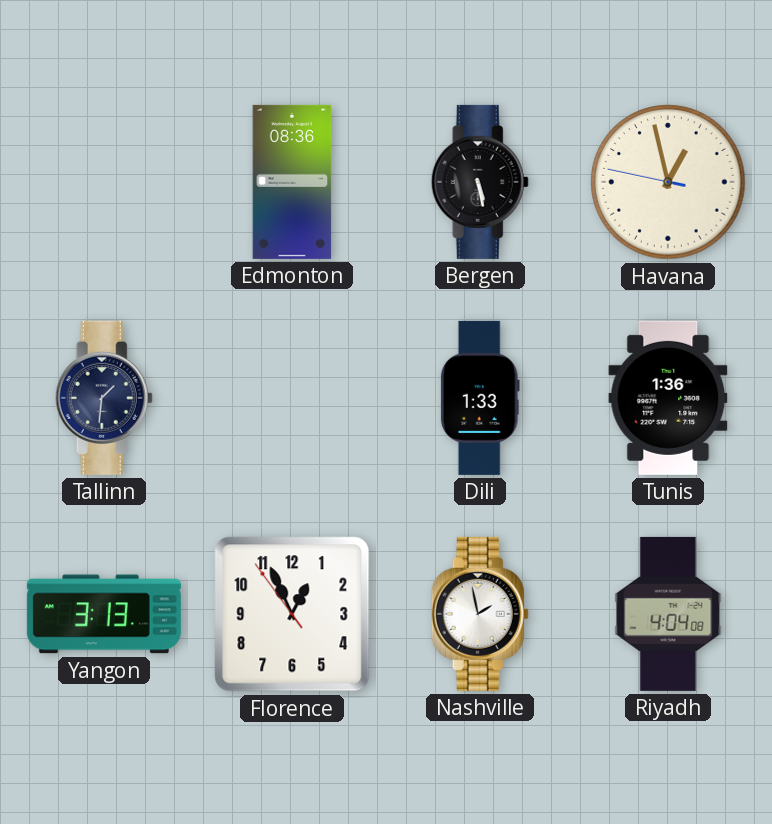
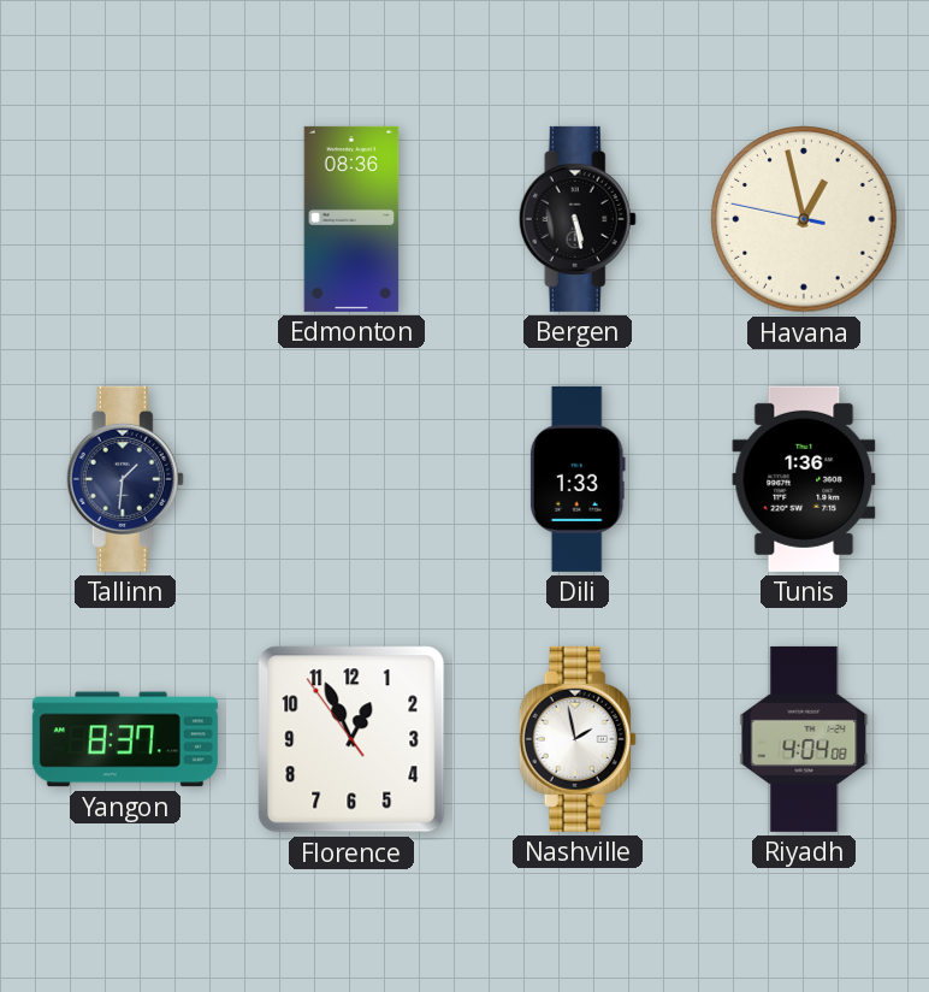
Yangon: 3:13 -> 8:37 (125, 739)
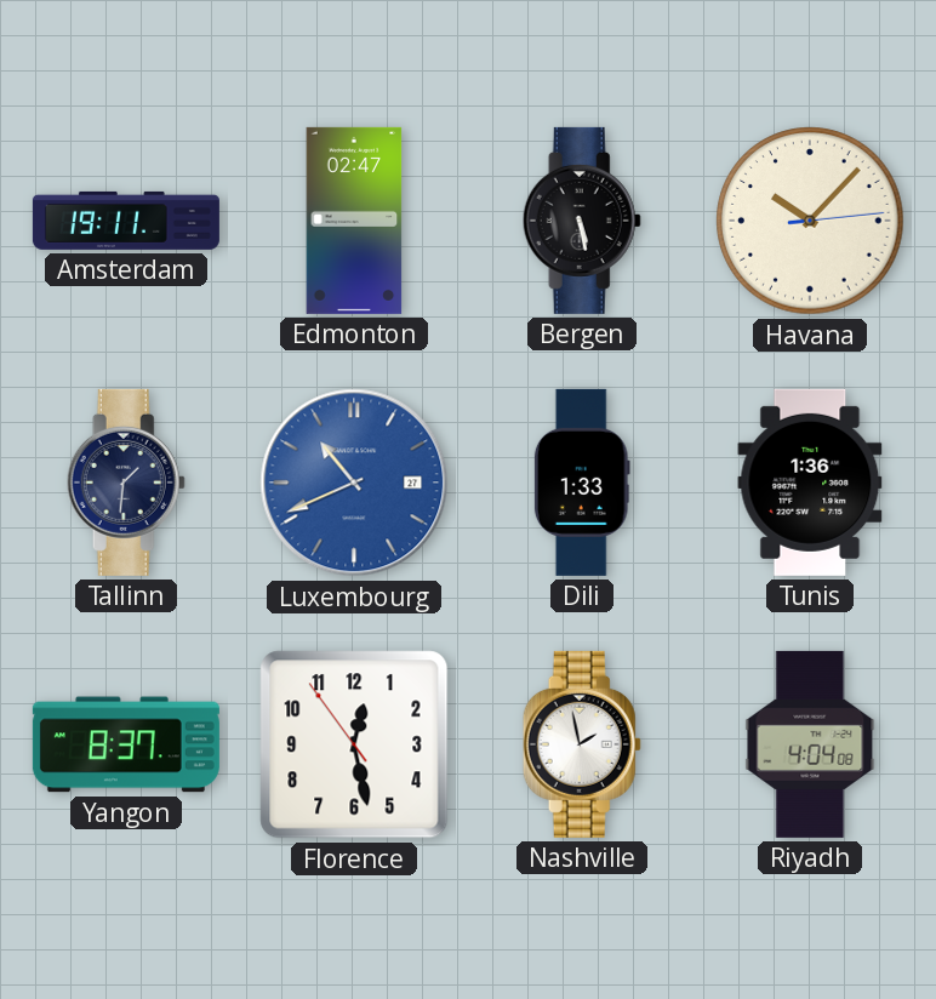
Amsterdam: none -> 19:11 (126, 221)
Edmonton: 08:36 -> 02:47 (354, 221)
Havana: 12:57 -> 10:07 (810, 221)
Luxembourg: none -> 10:41 (354, 483)
Florence: 12:55 -> 12:27 (354, 744)
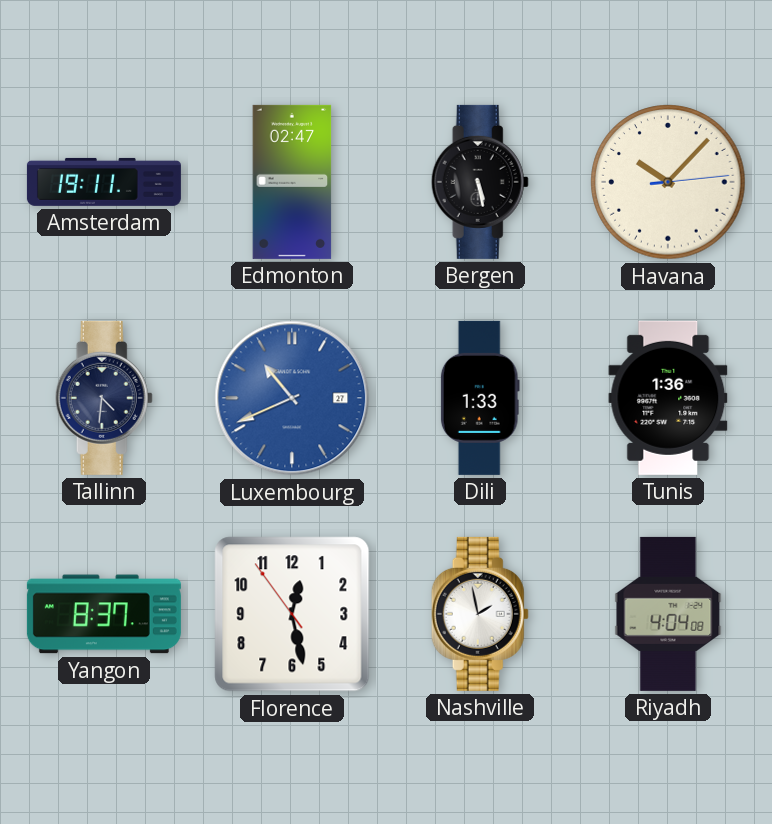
Tallinn: 1:31 -> 4:31 (104, 398)
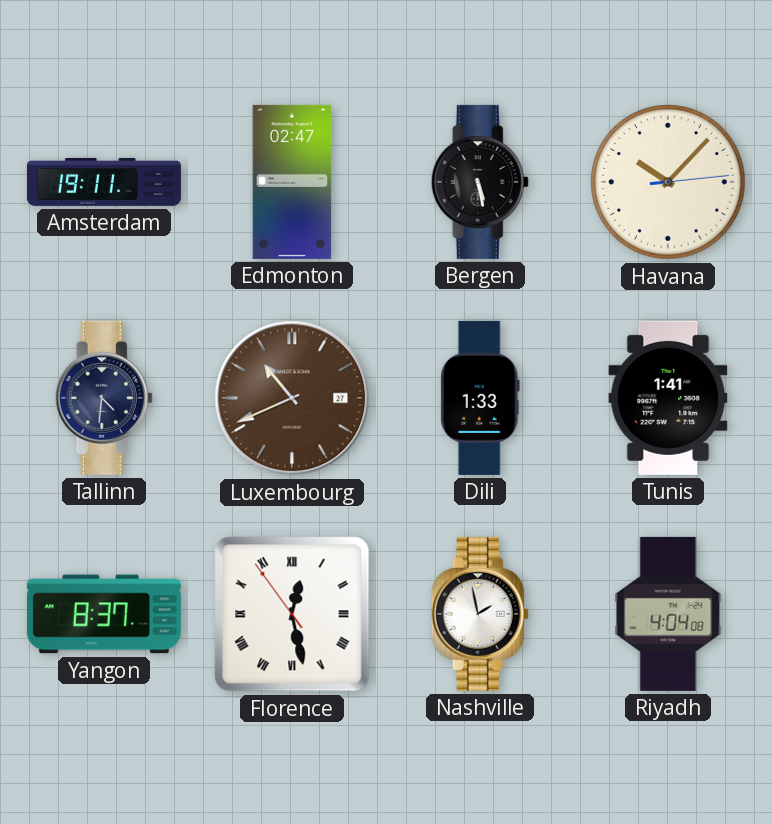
Luxembourg dial: blue -> brown (292, 398)
Tunis: 1:36 -> 1:41 (668, 398)
Florence numerals: Arabic -> Roman (292, 614)
